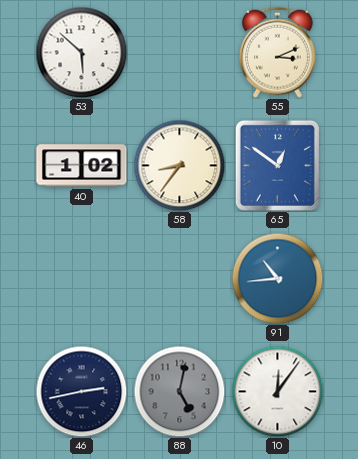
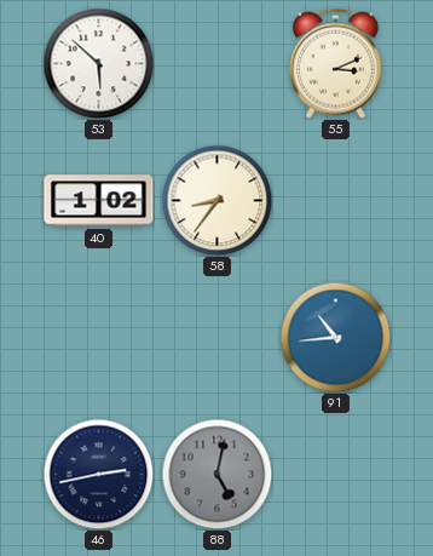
65: 12:51 -> none (277, 165)
10: 12:06 -> none (277, 391)
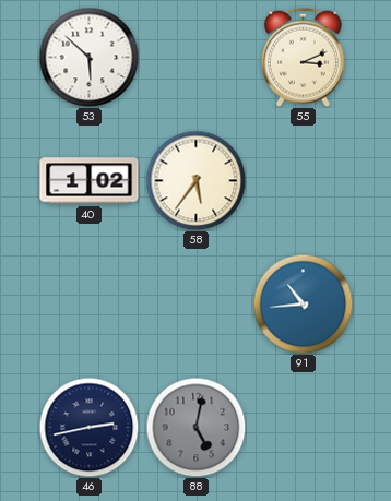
58: 8:36 -> 5:36 (195, 180)
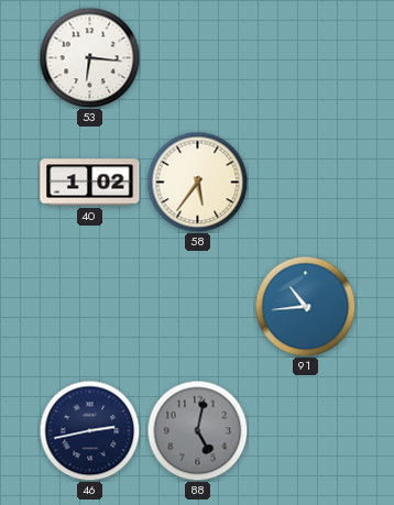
53: 5:52 -> 6:16 (89, 57)
55: 3:11 -> none (303, 57)
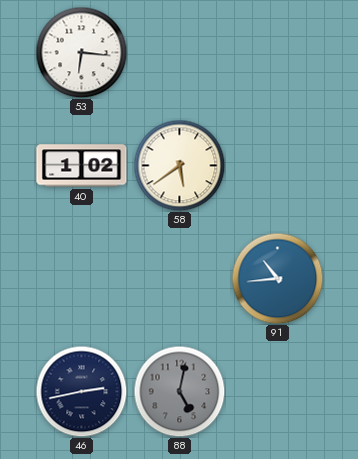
58: 5:36 -> 5:39 (179, 165)
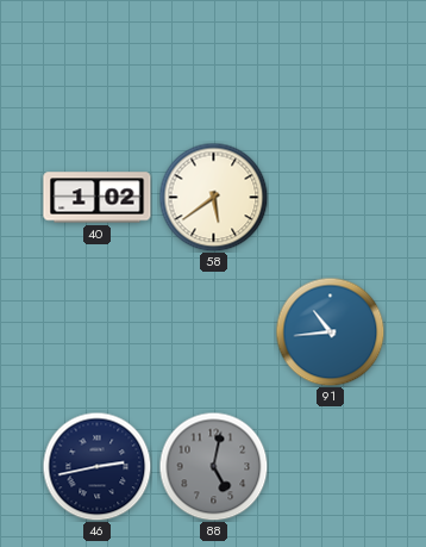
53: 6:16 -> none (81, 52)
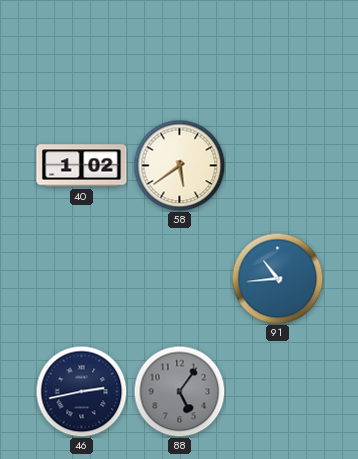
88: 5:02 -> 5:06 (179, 391)
